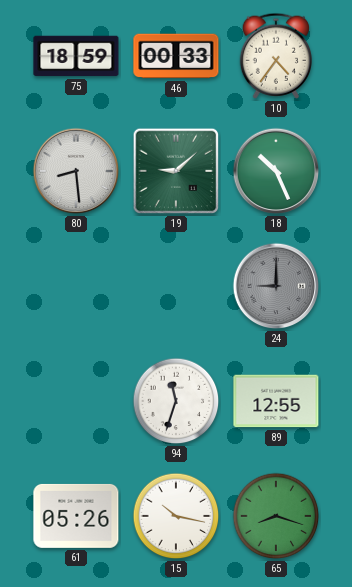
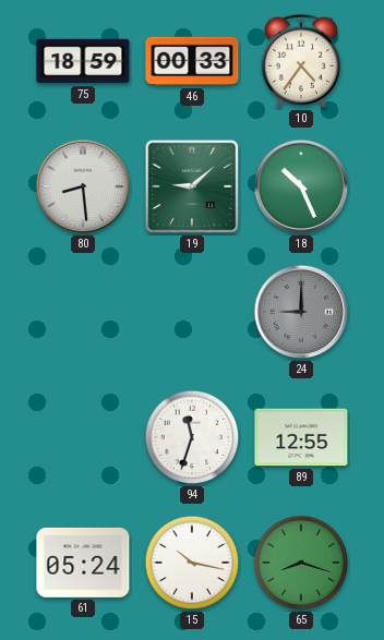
61: 05:26 -> 05:24 (83, 563)
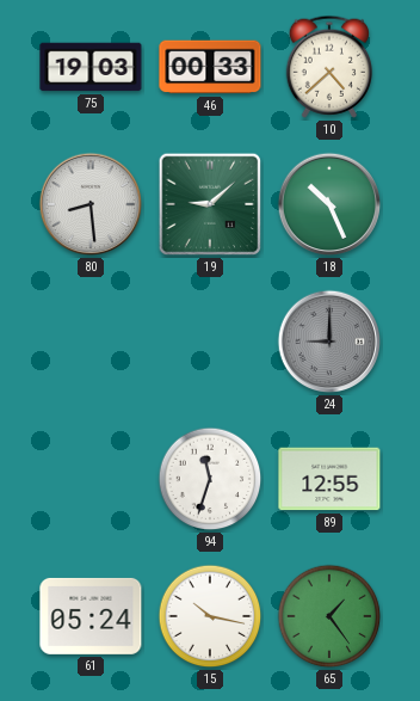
75: 18:59 -> 19:03 (91, 67)
10: 4:36 -> 4:38 (328, 67)
65: 8:18 -> 1:24 (329, 616)
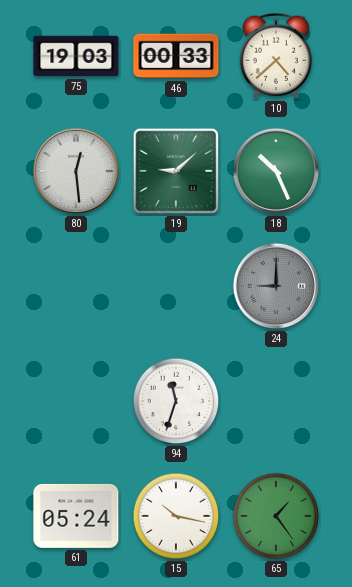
80: 8:29 -> 12:29 (76, 171)
89: 12:55 -> none (329, 479)
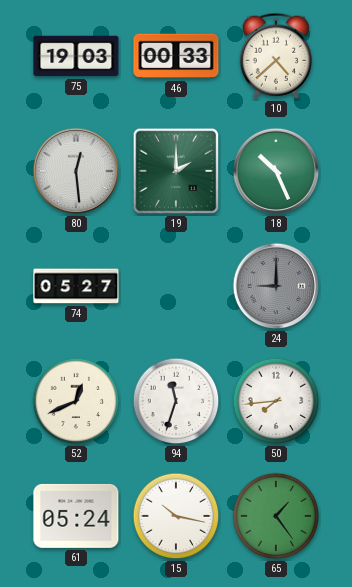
19: 9:08 -> 2:00 (176, 171)
74: none -> 05:27 (76, 286)
52: none -> 12:41 (76, 401)
50: none -> 7:44 (276, 401)
